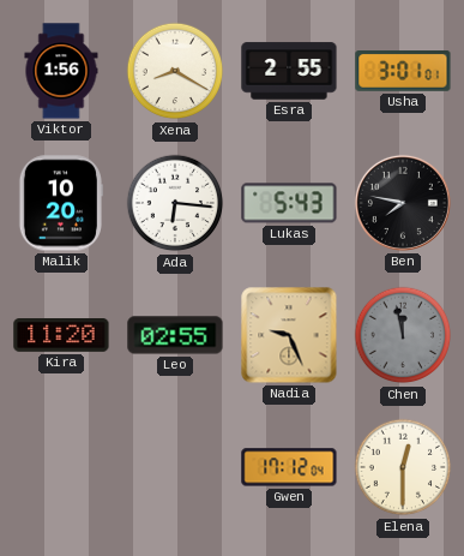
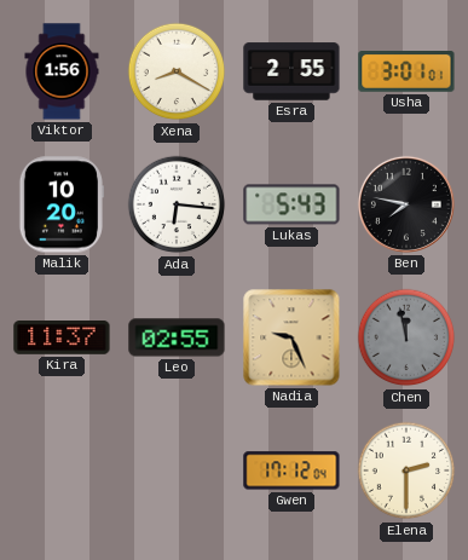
Kira: 11:20 -> 11:37 (62, 339)
Elena: 12:30 -> 2:30 (406, 470)
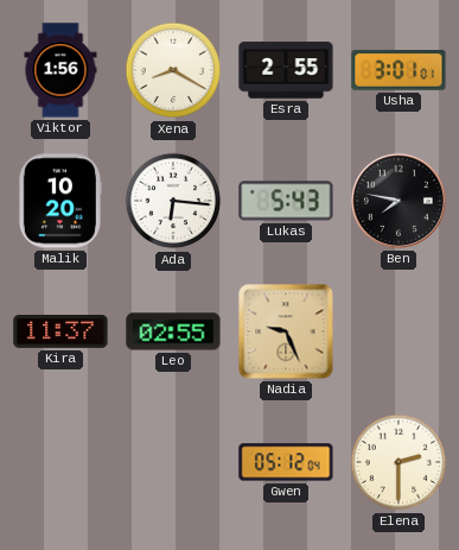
Chen: 11:58 -> none (406, 337)
Gwen: 17:12 -> 05:12 (286, 462)
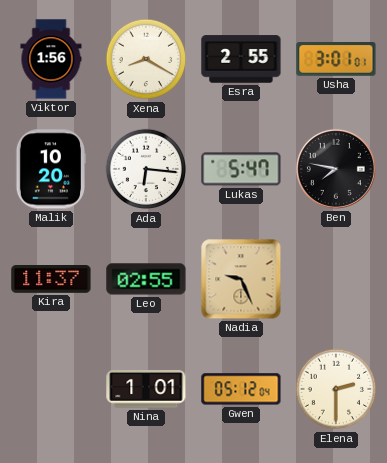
Lukas: 5:43 -> 5:47 (241, 169)
Nina: none -> 1:01 (146, 390)
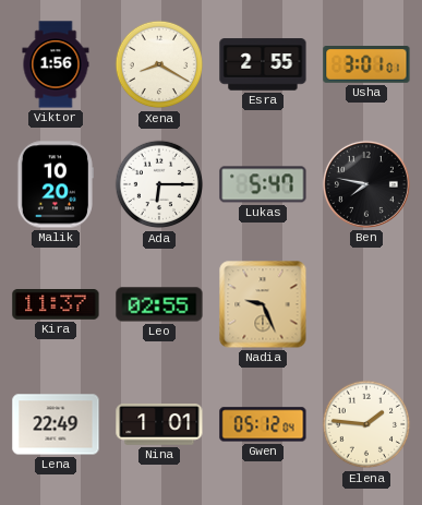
Ada: 6:16 -> 6:15 (159, 184)
Lena: none -> 22:49 (56, 424)
Elena: 2:30 -> 1:46 (366, 424)
